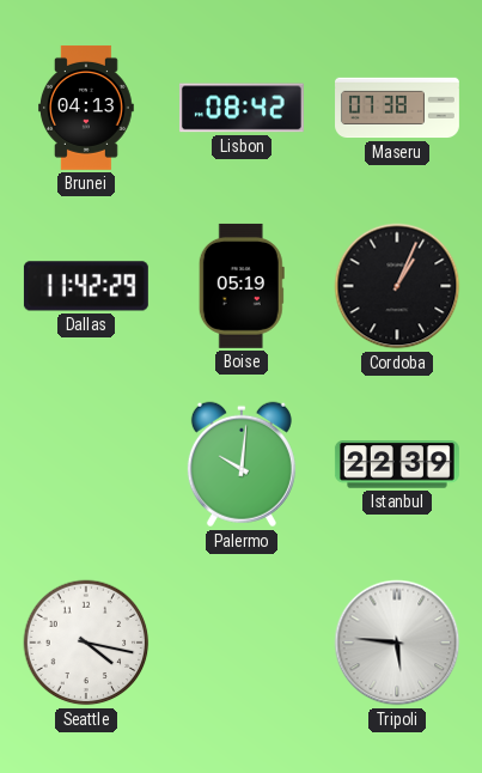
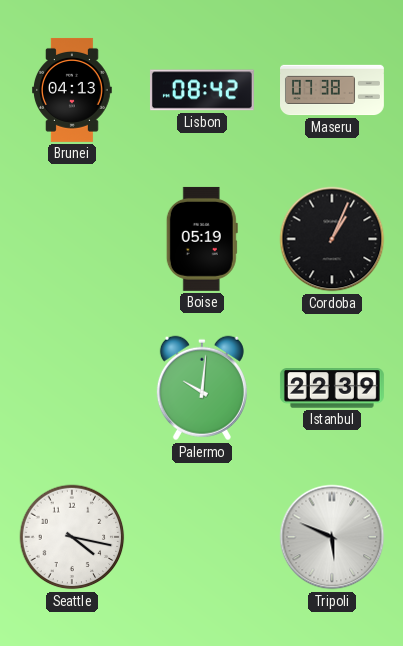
Dallas: 11:42 -> none (86, 286)
Tripoli: 5:46 -> 5:49 (332, 537)
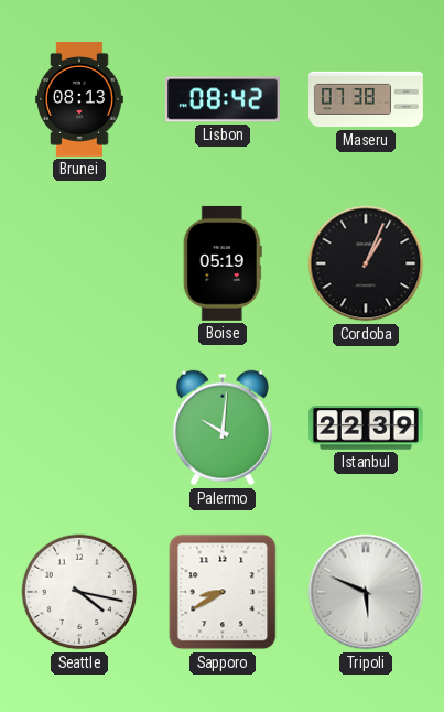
Brunei: 04:13 -> 08:13 (80, 99)
Sapporo: none -> 8:40 (223, 592)
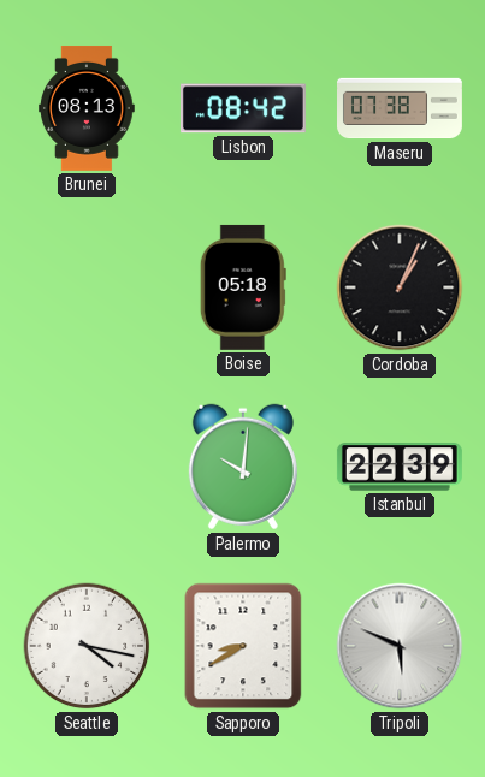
Boise: 05:19 -> 05:18 (243, 287)
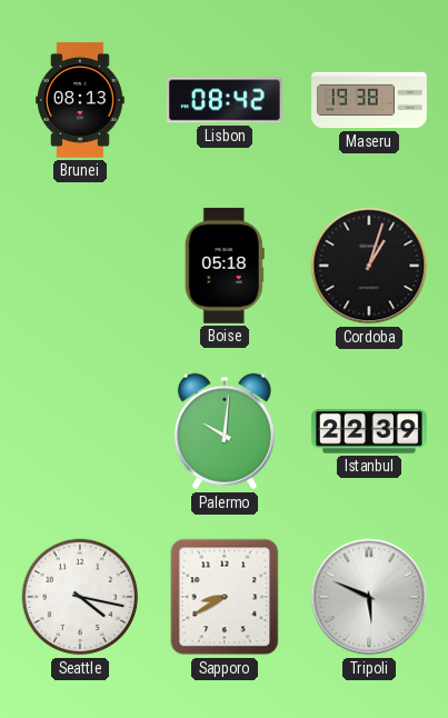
Maseru: 07:38 -> 19:38 (370, 100)
Cordoba: 1:04 -> 1:03 (369, 266)
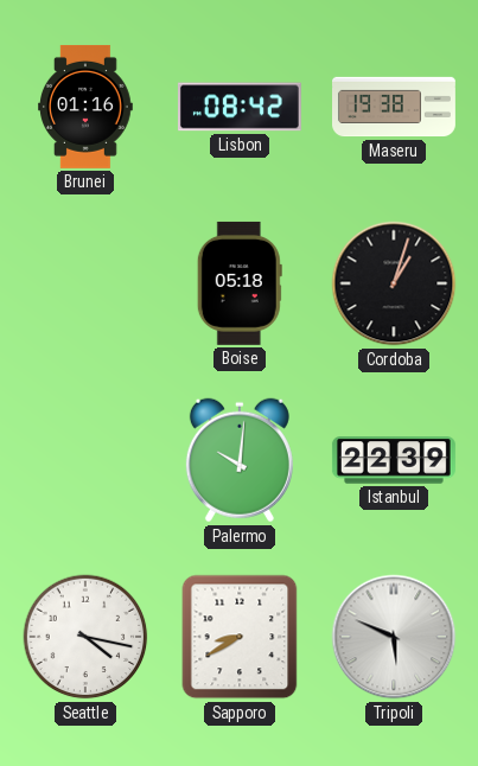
Brunei: 08:13 -> 01:16 (87, 107)
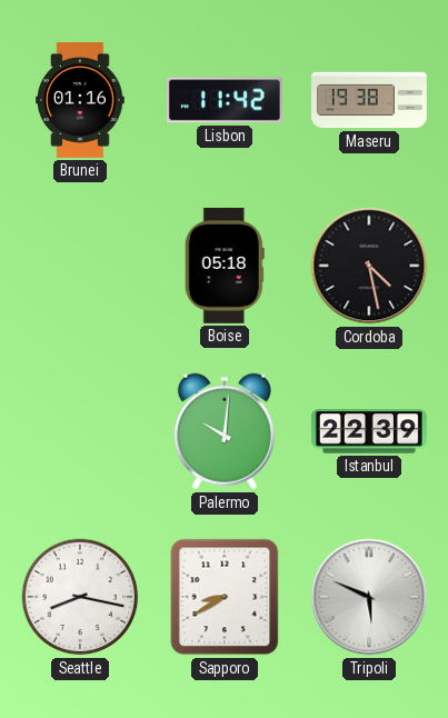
Lisbon: 08:42 -> 11:42 (225, 100)
Cordoba: 1:03 -> 4:28 (369, 266)
Seattle: 4:17 -> 8:17 (80, 597)
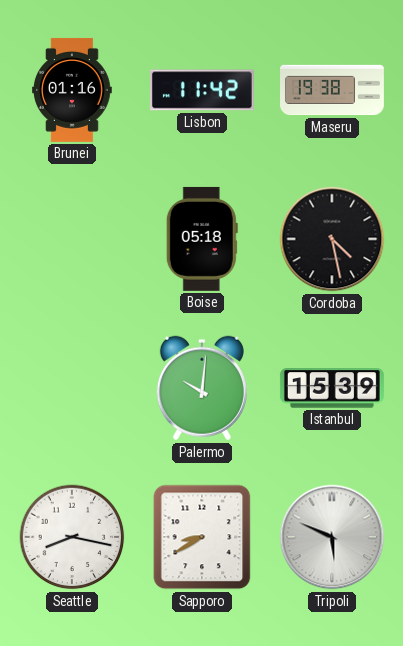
Istanbul: 22:39 -> 15:39 (332, 388)
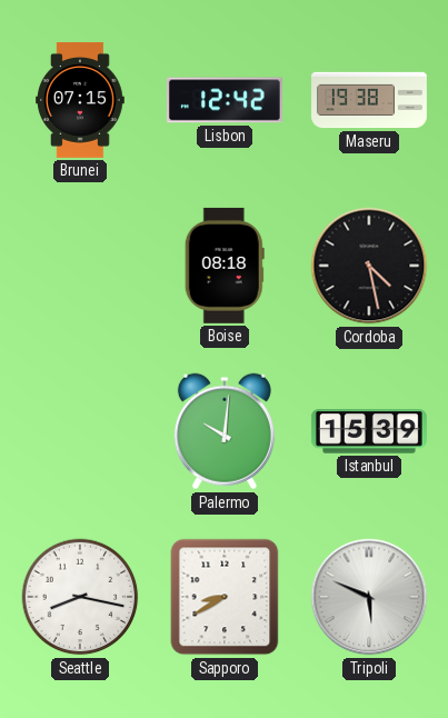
Brunei: 01:16 -> 07:15 (81, 100)
Lisbon: 11:42 -> 12:42 (225, 100)
Boise: 05:18 -> 08:18 (225, 266)
